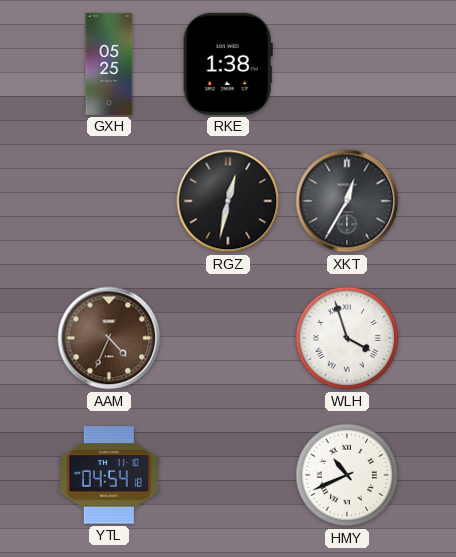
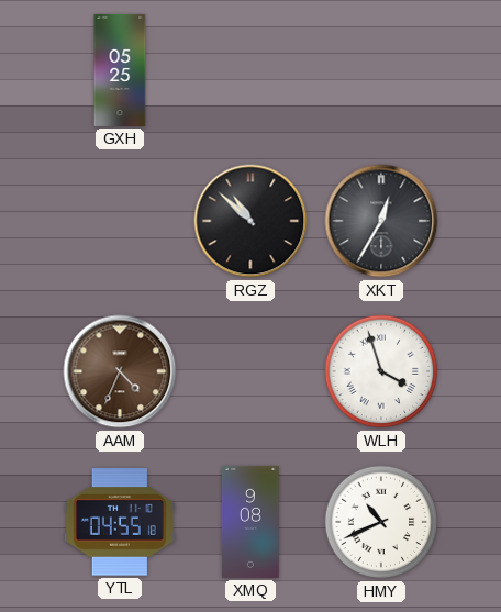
RKE: 1:38 -> none (228, 64)
RGZ: 12:32 -> 10:52 (250, 221)
YTL: 04:54 -> 04:55 (120, 522)
XMQ: none -> 9:08 (250, 522)
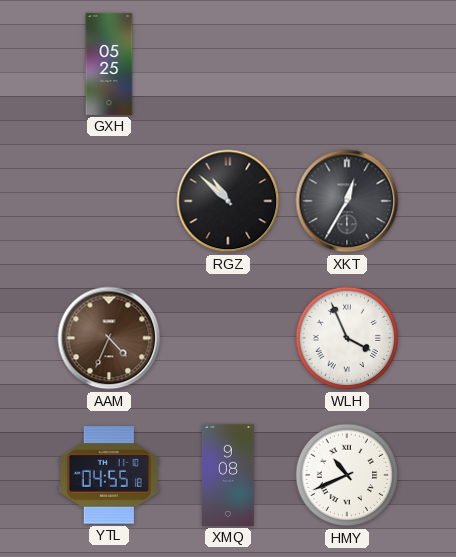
WLH: 3:57 -> 3:56 (347, 338)
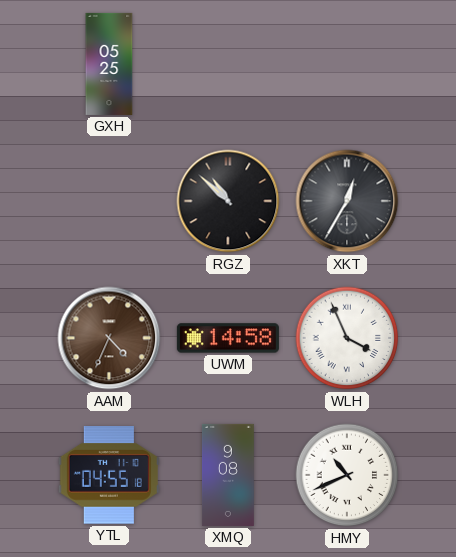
UWM: none -> 14:58 (228, 338)
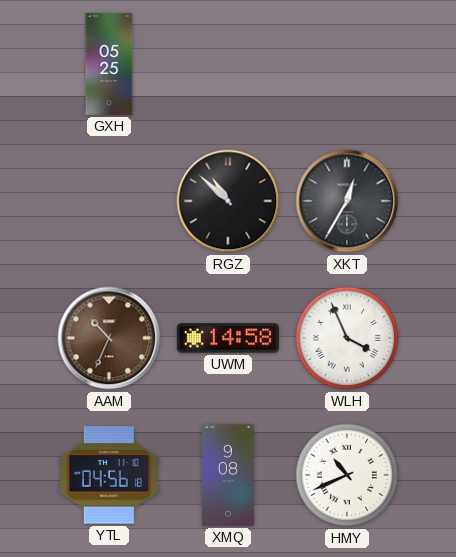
AAM: 4:34 -> 10:34 (109, 338)
YTL: 04:55 -> 04:56 (109, 475)
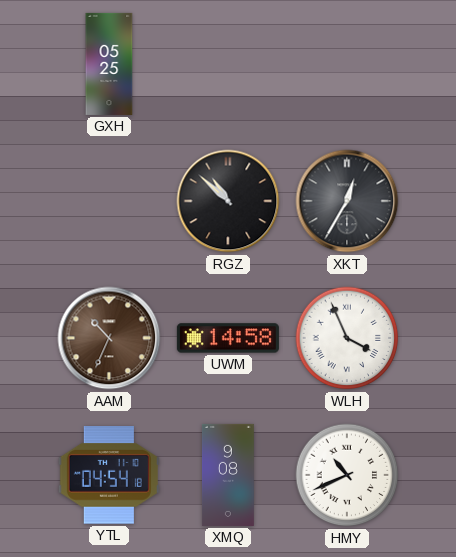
YTL: 04:56 -> 04:54 (109, 475)
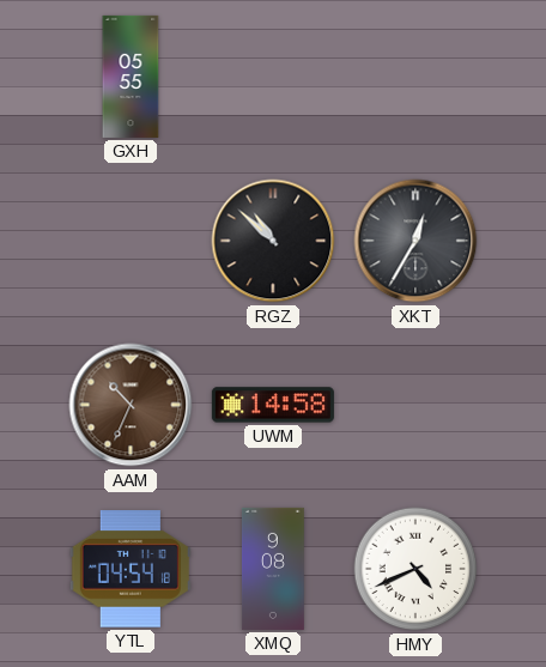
GXH: 05:25 -> 05:55 (131, 77)
WLH: 3:56 -> none (347, 338)
HMY: 10:41 -> 4:41 (415, 569)
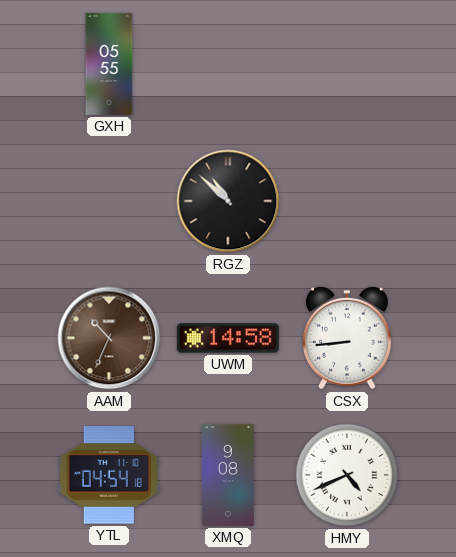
XKT: 12:35 -> none (415, 241)
CSX: none -> 8:44 (348, 338)
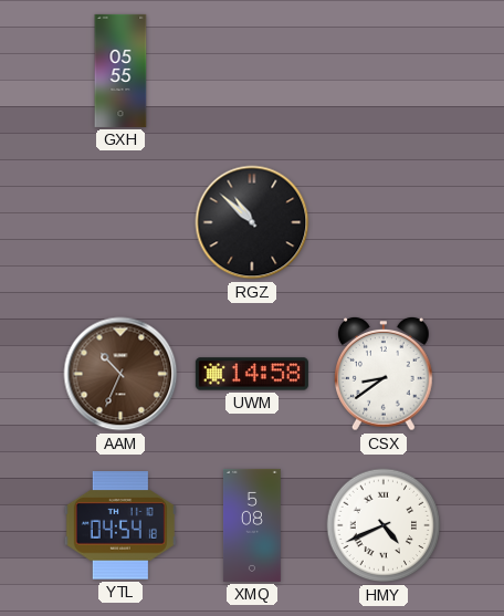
CSX: 8:44 -> 8:39 (385, 374)
XMQ: 9:08 -> 5:08 (252, 525)
